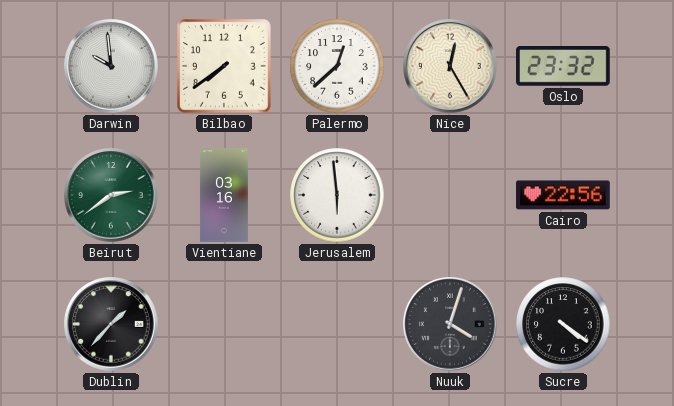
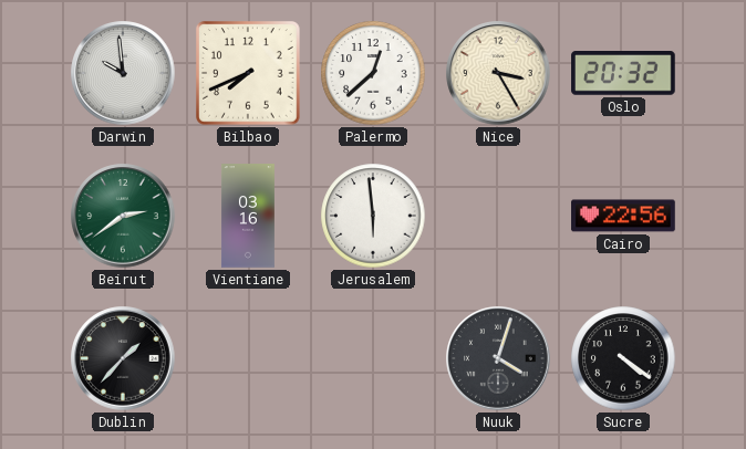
Bilbao: 7:39 -> 7:41 (248, 74)
Nice: 12:25 -> 3:25 (498, 73)
Oslo: 23:32 -> 20:32 (623, 74)
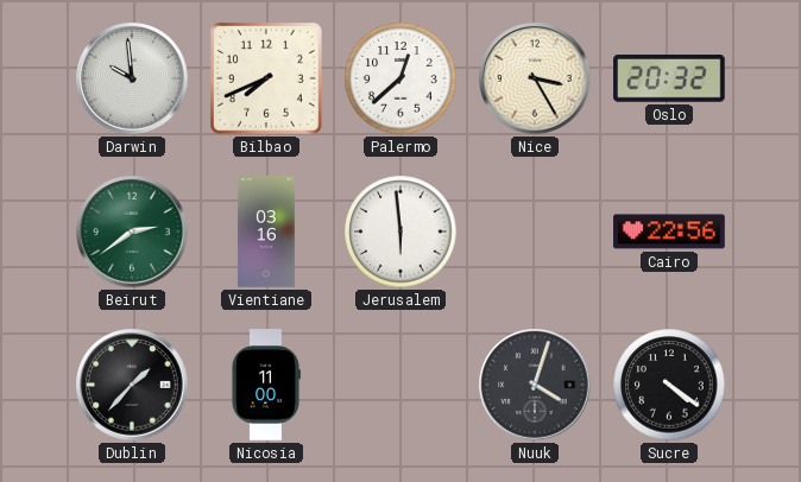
Nicosia: none -> 11:00 (266, 385)
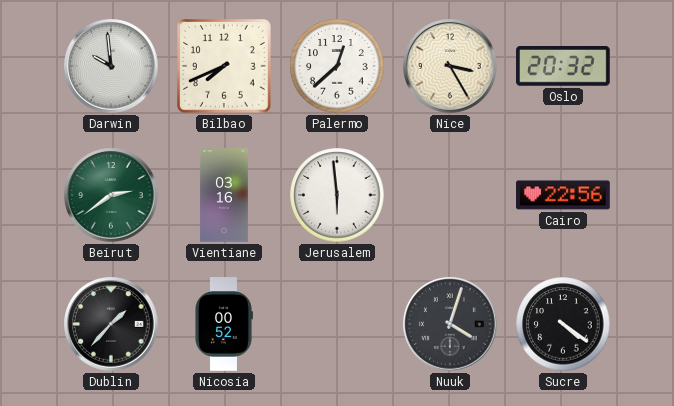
Nicosia: 11:00 -> 00:52 (224, 324)
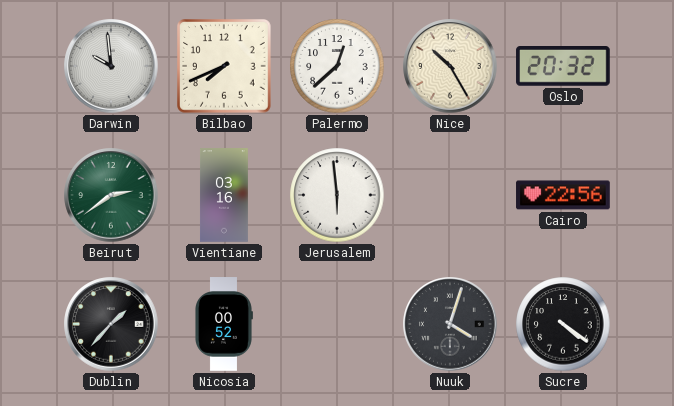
Nice: 3:25 -> 10:25 (450, 66)
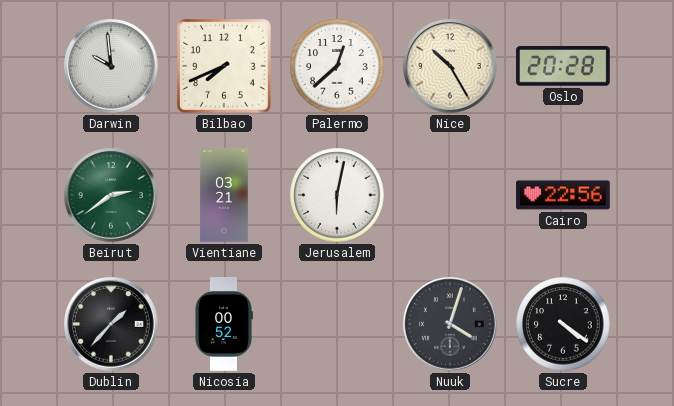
Oslo: 20:32 -> 20:28 (563, 67)
Vientiane: 03:16 -> 03:21 (224, 195)
Jerusalem: 5:59 -> 6:02 (337, 195)
